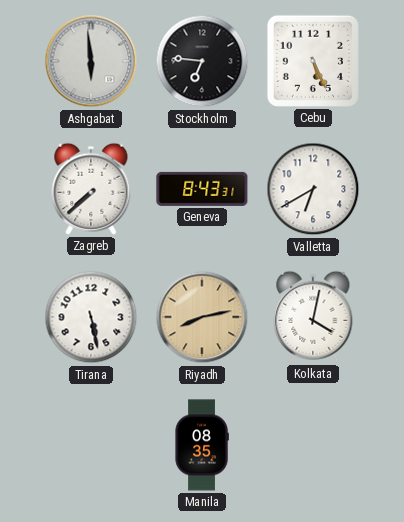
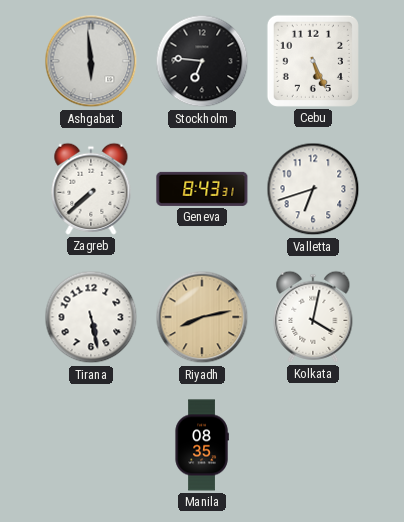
Valletta: 6:40 -> 6:42 (313, 189)
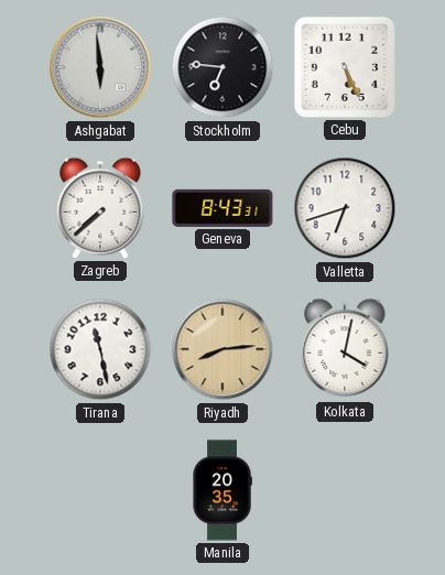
Tirana: 5:28 -> 11:28 (100, 349)
Riyadh: 8:13 -> 8:14 (223, 349)
Manila: 08:35 -> 20:35 (223, 490)
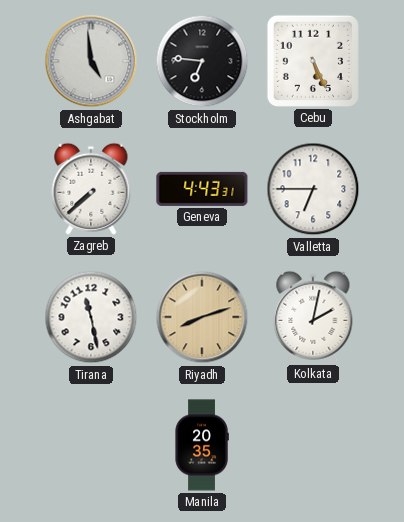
Ashgabat: 5:59 -> 4:59 (91, 61)
Geneva: 8:43 -> 4:43 (202, 189)
Valletta: 6:42 -> 6:45 (313, 189)
Riyadh: 8:14 -> 8:12 (202, 317)
Kolkata: 4:02 -> 2:02 (313, 317)
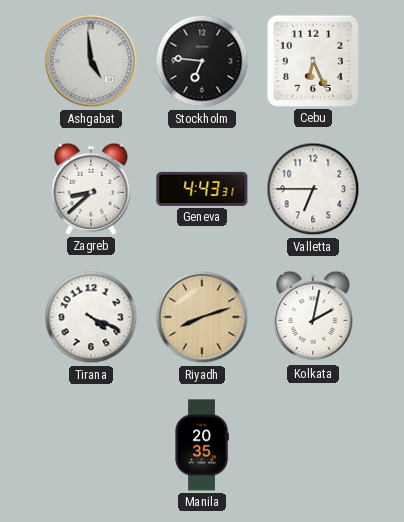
Cebu: 5:26 -> 6:26 (313, 61)
Zagreb: 7:38 -> 8:38 (91, 189)
Tirana: 11:28 -> 4:19 (91, 317)
